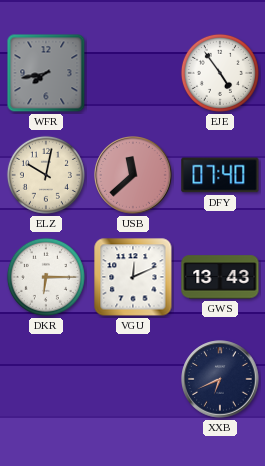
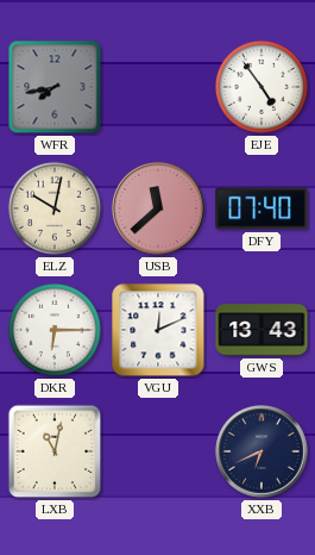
LXB: none -> 11:02 (55, 451)
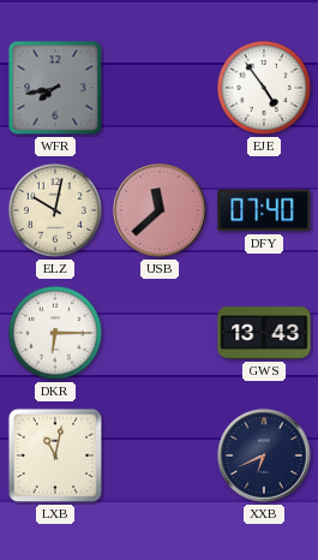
VGU: 12:11 -> none (158, 330)
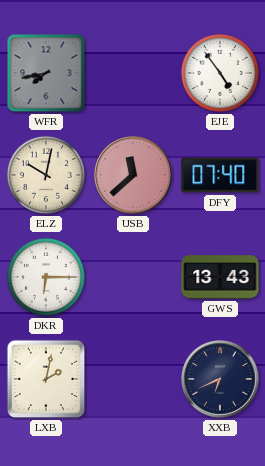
LXB: 11:02 -> 2:02 (46, 379)
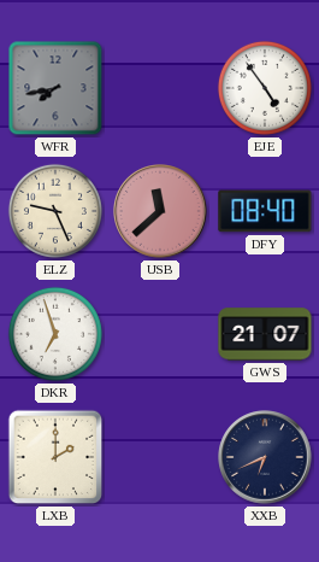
ELZ: 10:02 -> 9:26 (55, 211)
DFY: 07:40 -> 08:40 (265, 211)
DKR: 6:15 -> 6:57 (55, 334)
GWS: 13:43 -> 21:07 (265, 334)
LXB: 2:02 -> 2:00 (55, 457)
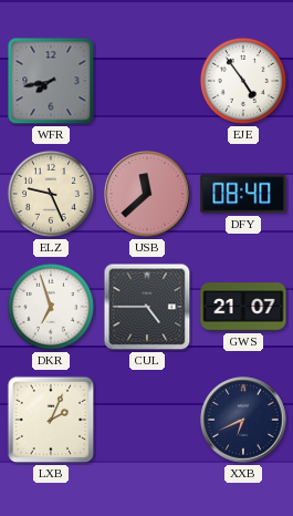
CUL: none -> 4:45 (147, 307)
LXB: 2:00 -> 2:04 (51, 420)
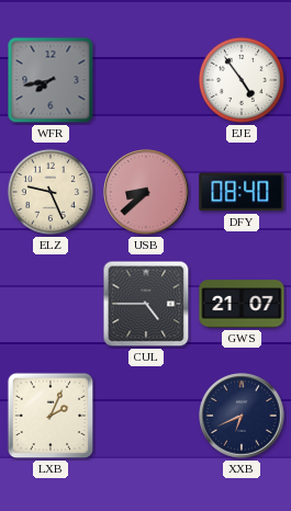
USB: 11:38 -> 8:38 (146, 192)
DKR: 6:57 -> none (51, 307)
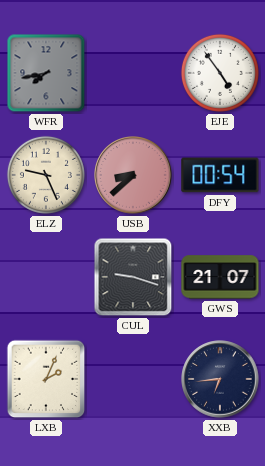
DFY: 08:40 -> 00:54 (220, 175)
CUL: 4:45 -> 9:18 (133, 277)
XXB: 6:41 -> 6:44 (220, 379)
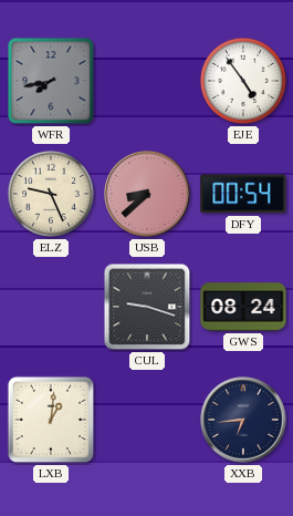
GWS: 21:07 -> 08:24 (243, 307)
LXB: 2:04 -> 1:01 (51, 420)
